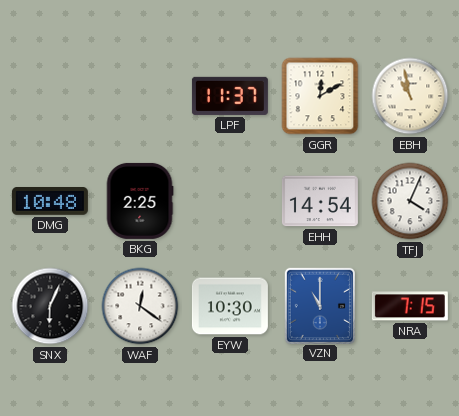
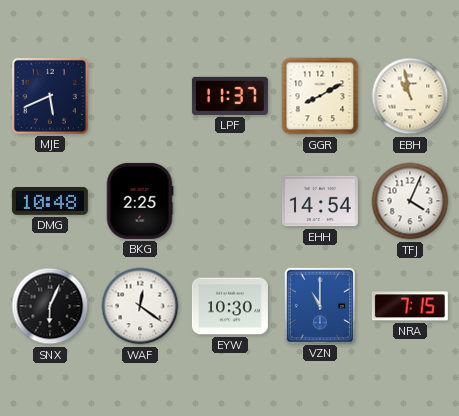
MJE: none -> 5:41 (50, 96)
GGR: 12:10 -> 8:10 (320, 96)
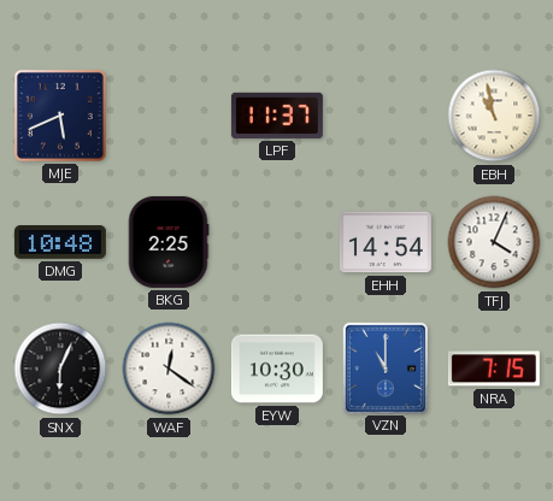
GGR: 8:10 -> none (320, 96)
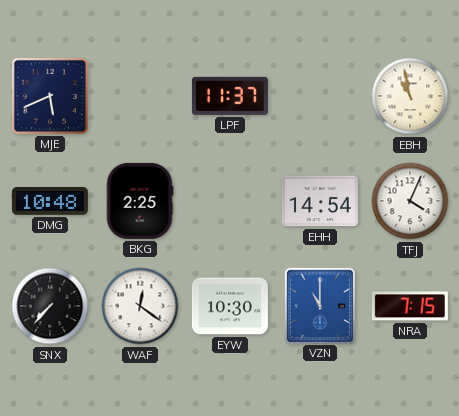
SNX: 6:04 -> 7:37 (50, 306)
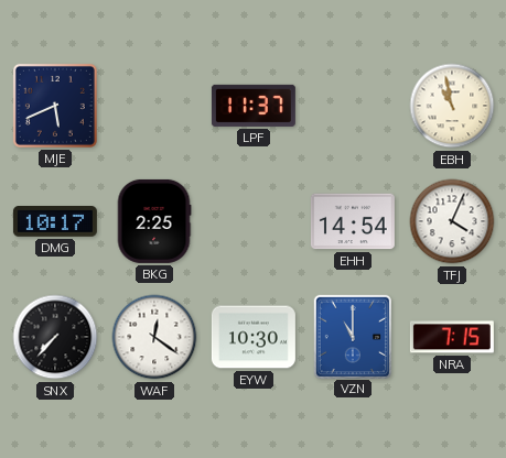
DMG: 10:48 -> 10:17 (55, 222)
